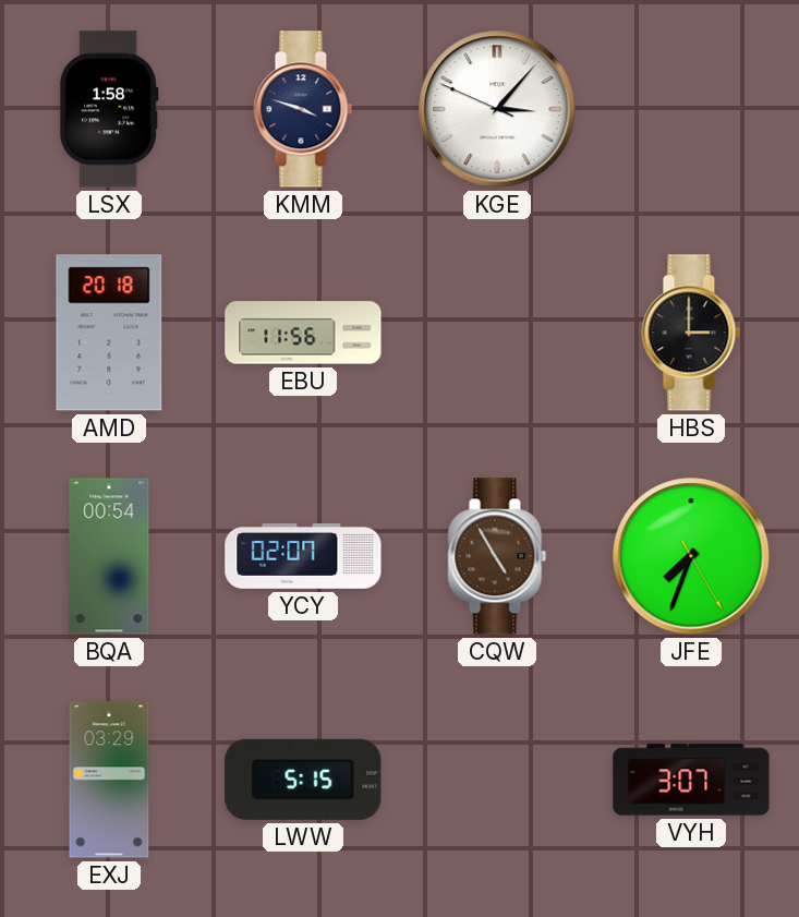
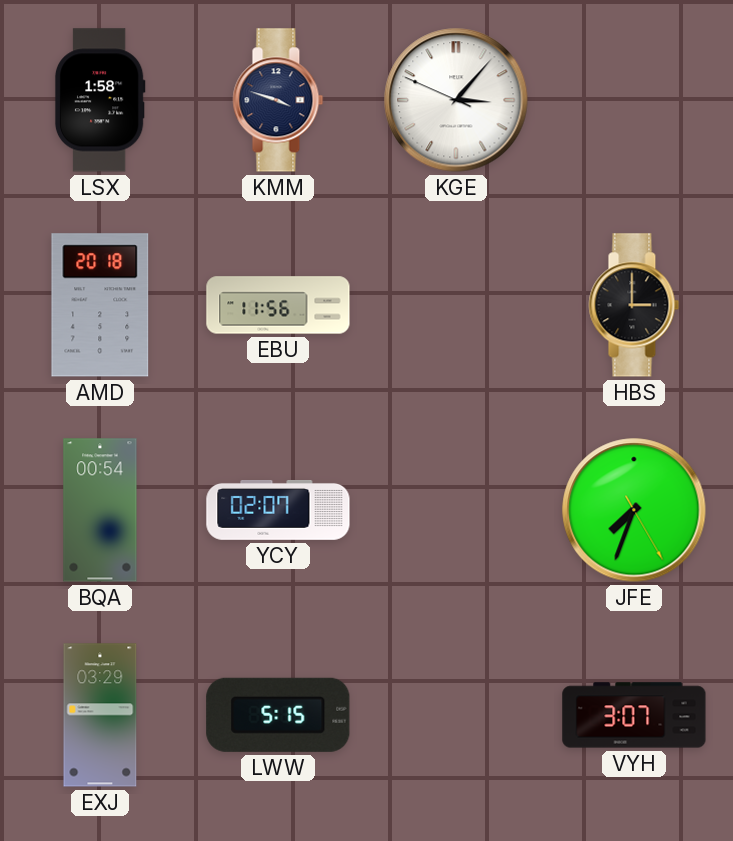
CQW: 4:55 -> none (497, 556)
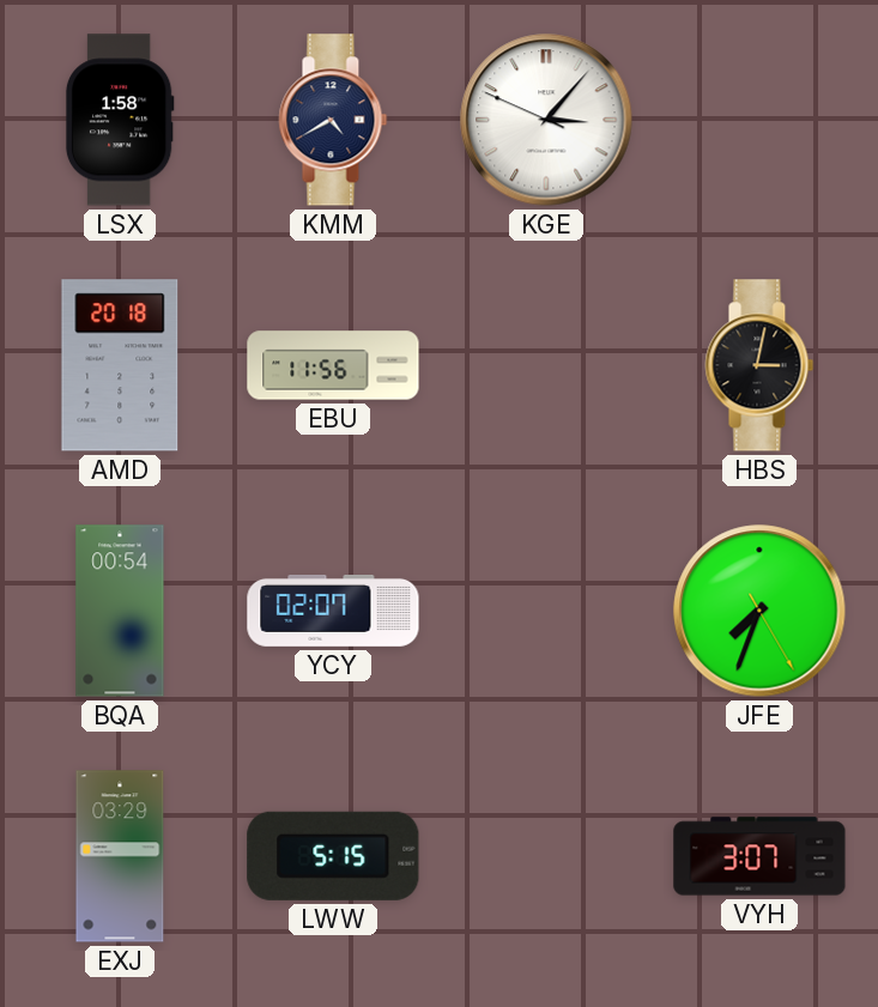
KMM: 3:48 -> 4:40 (333, 120)
HBS: 3:00 -> 3:02 (759, 365)
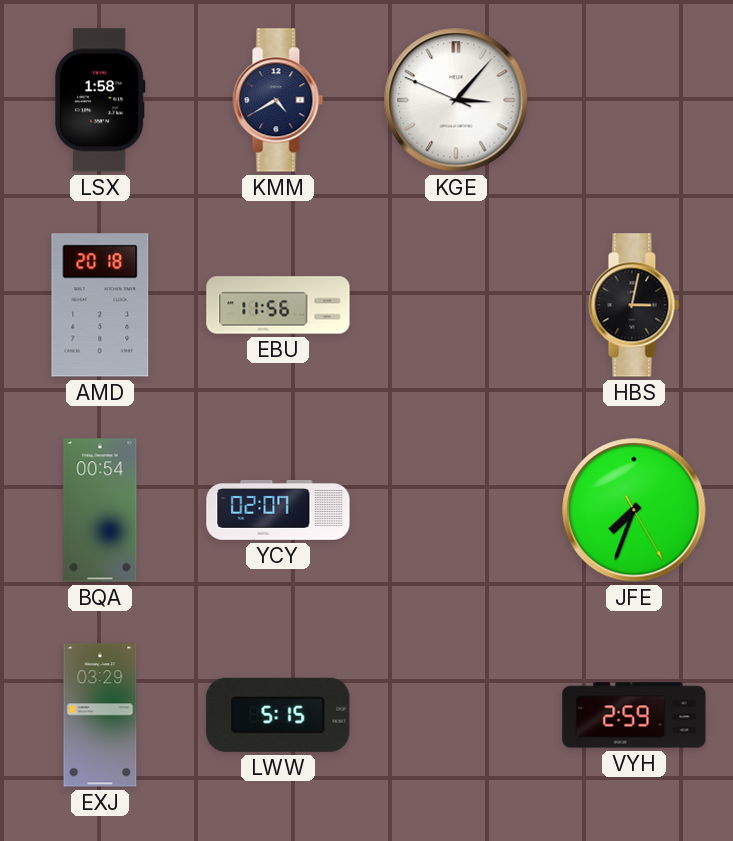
VYH: 3:07 -> 2:59 (634, 715)
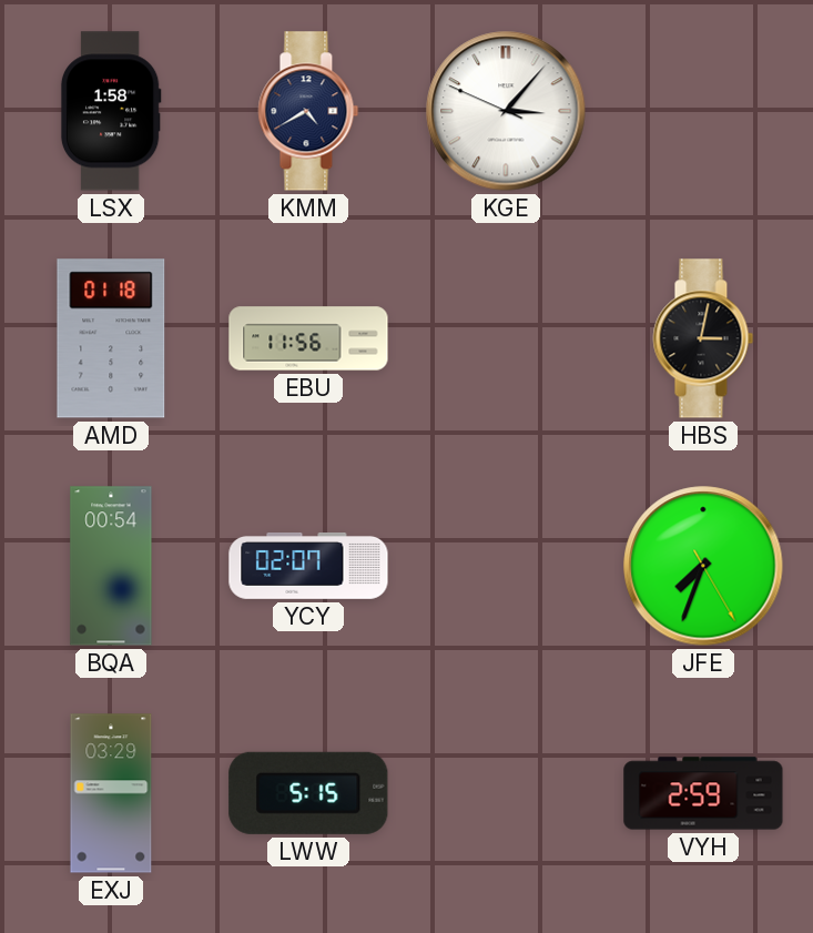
AMD: 20:18 -> 01:18 (111, 338)
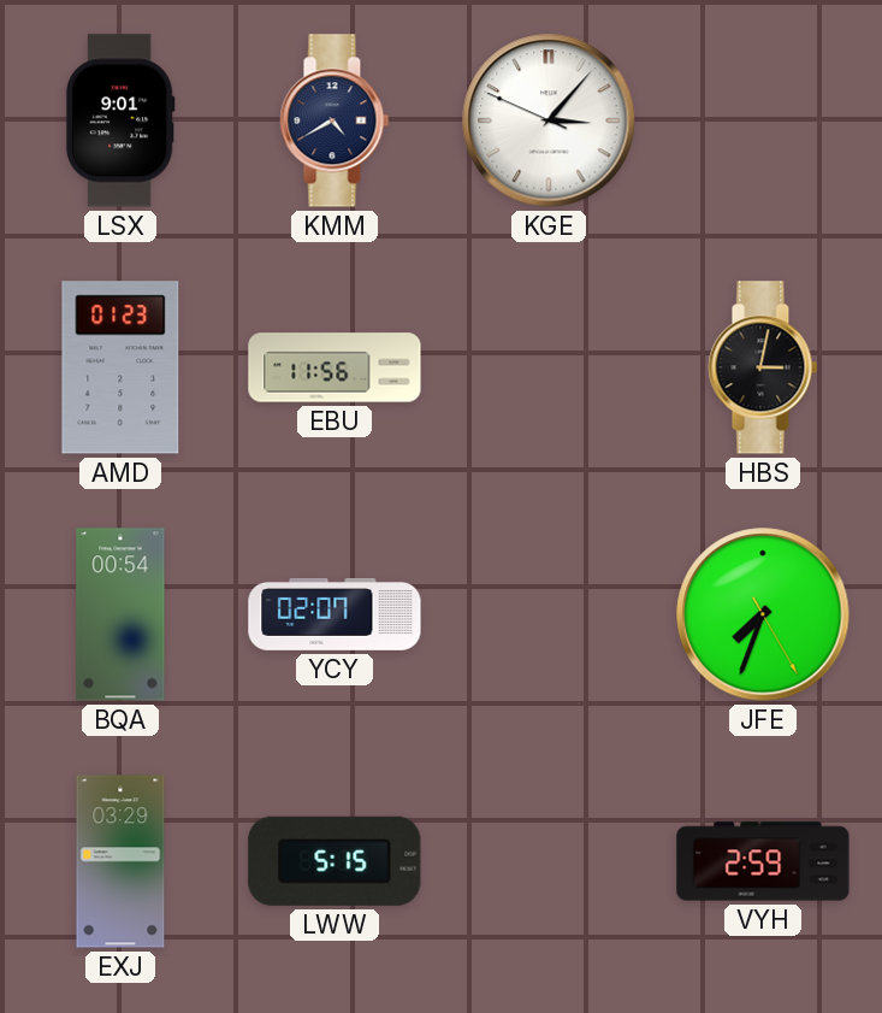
LSX: 1:58 -> 9:01 (120, 120)
AMD: 01:18 -> 01:23 (120, 367)
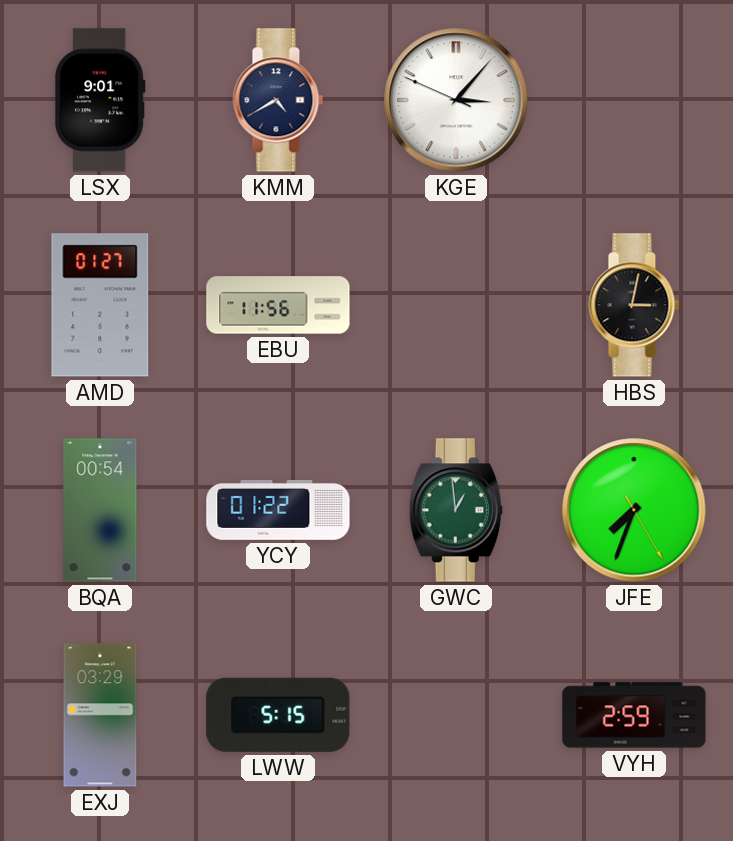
AMD: 01:23 -> 01:27 (100, 305)
YCY: 02:07 -> 01:22 (278, 511)
GWC: none -> 12:59 (456, 510)
